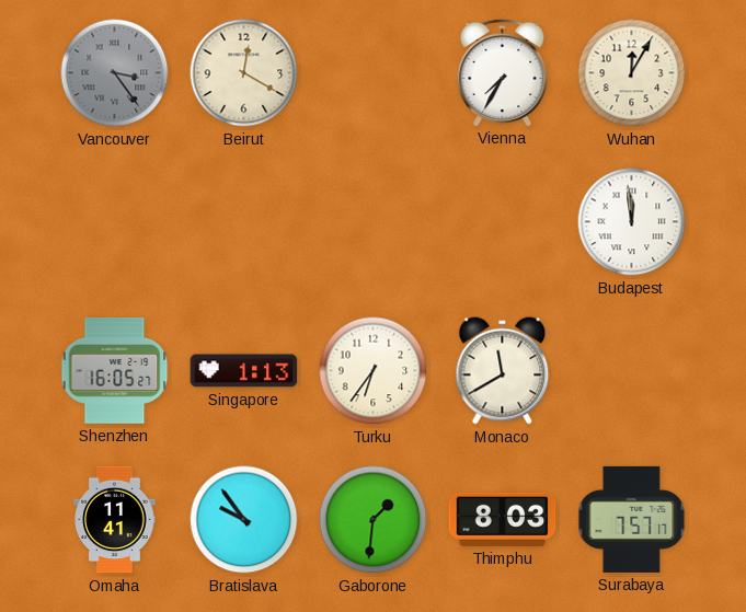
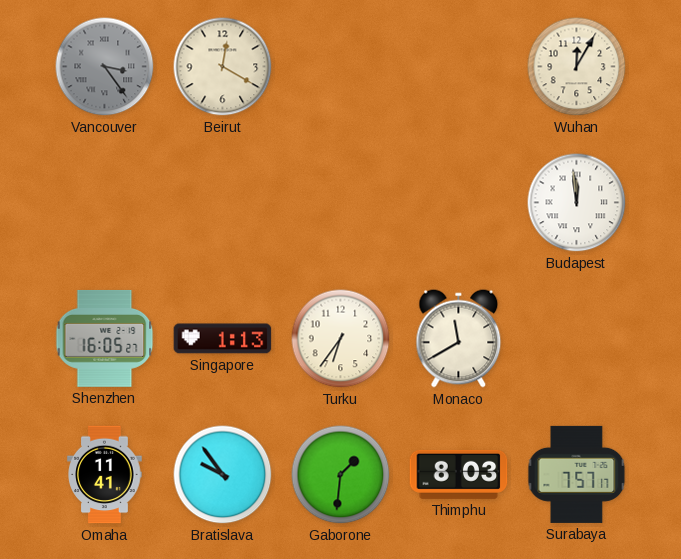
Vienna: 7:35 -> none (503, 72)
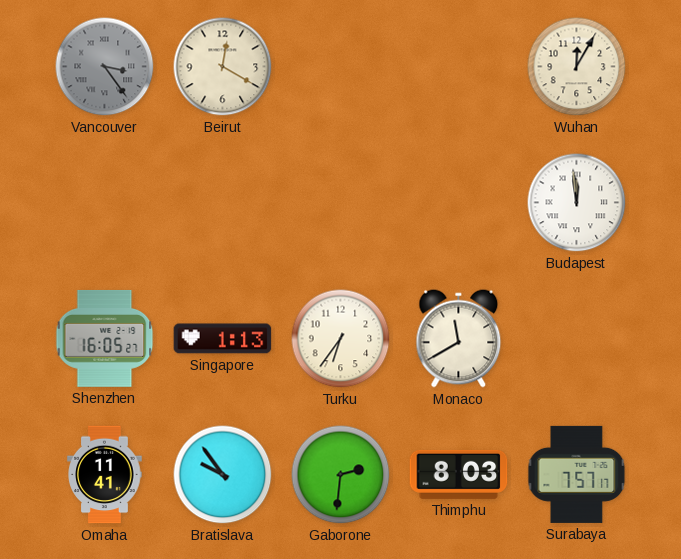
Gaborone: 1:31 -> 2:31 (341, 475)
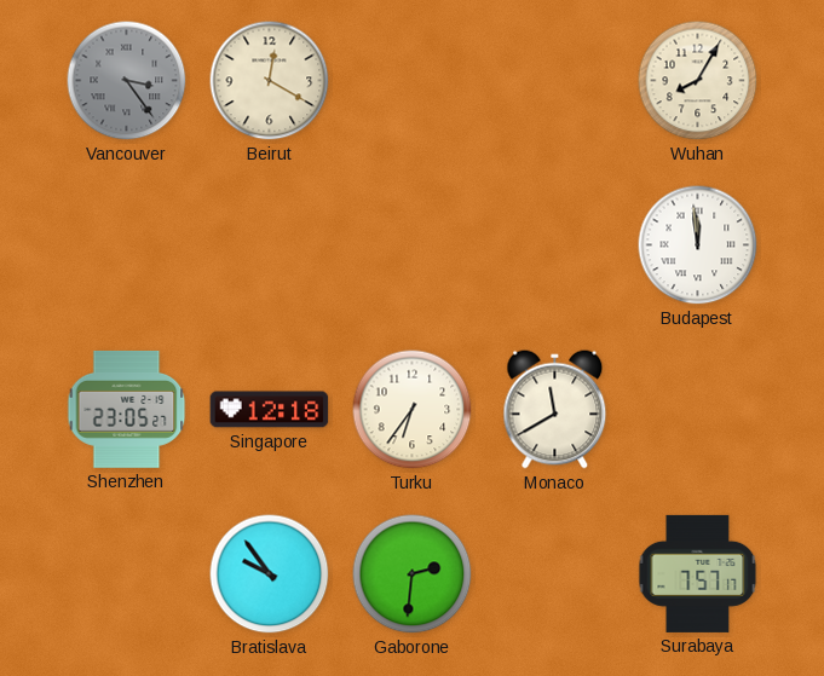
Wuhan: 12:05 -> 8:05 (698, 81)
Shenzhen: 16:05 -> 23:05 (127, 409)
Singapore: 1:13 -> 12:18 (270, 410)
Omaha: 11:41 -> none (105, 475)
Thimphu: 8:03 -> none (459, 474)
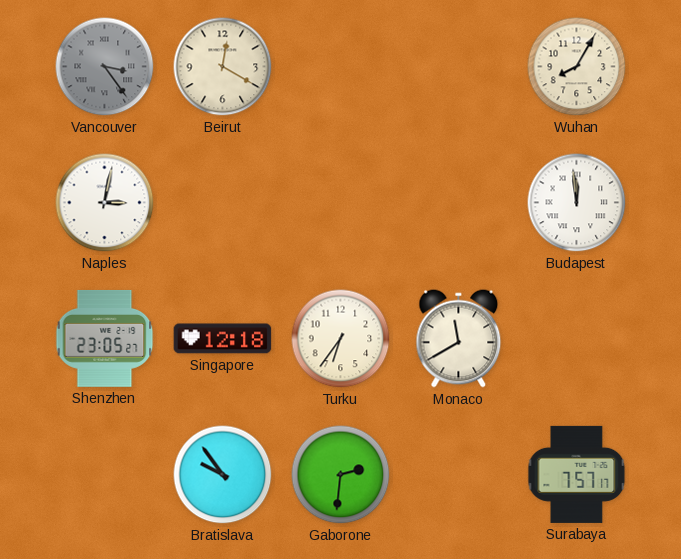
Naples: none -> 3:02 (105, 203)
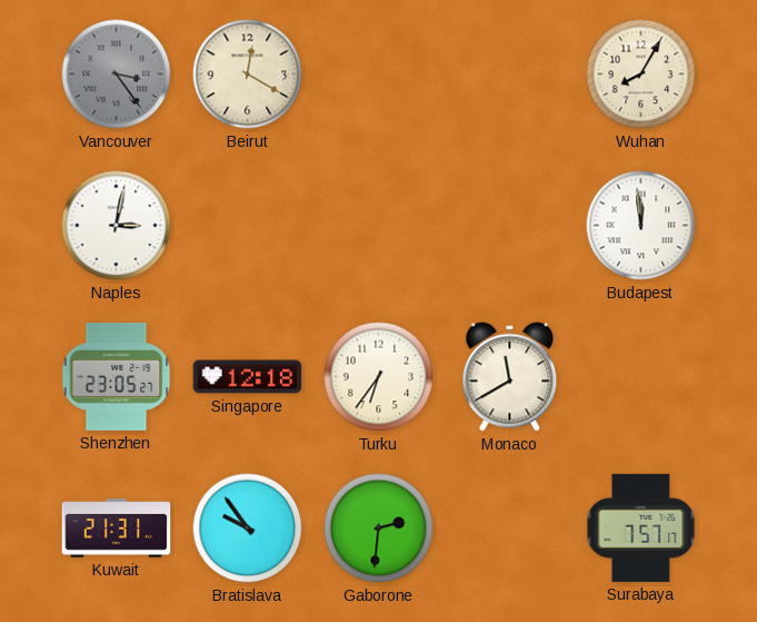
Kuwait: none -> 21:31 (117, 529)
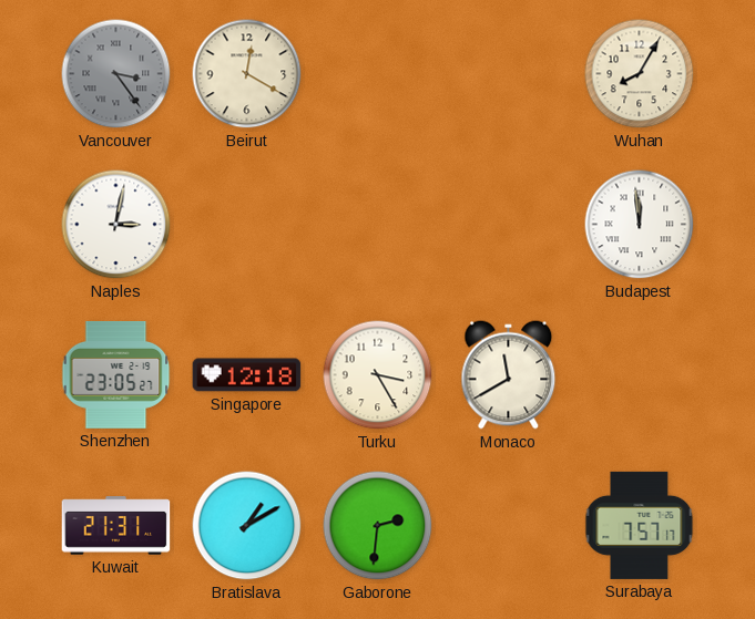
Turku: 6:36 -> 3:25 (378, 375)
Bratislava: 9:54 -> 1:10 (247, 526)
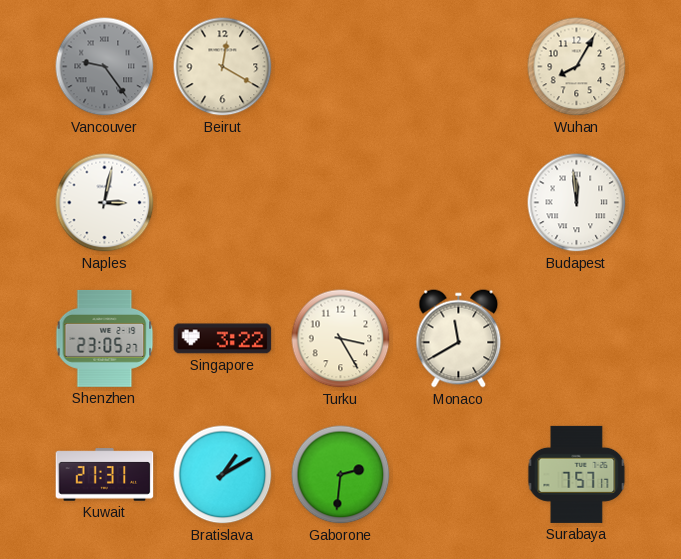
Vancouver: 3:24 -> 9:24 (105, 67)
Singapore: 12:18 -> 3:22 (223, 339)
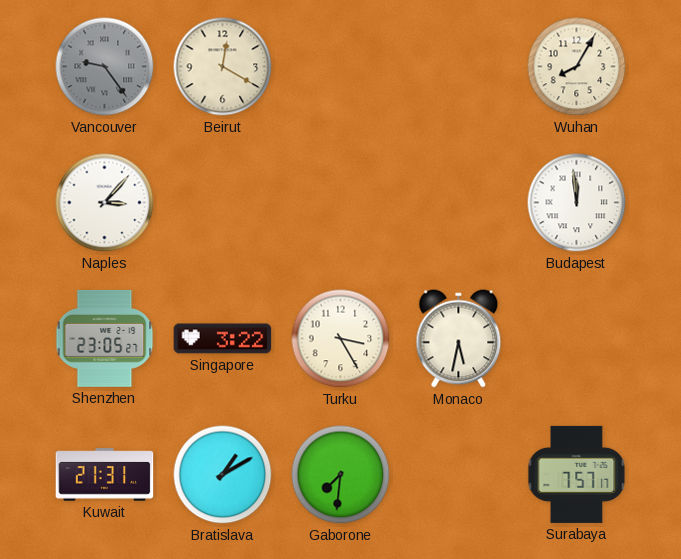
Naples: 3:02 -> 3:07 (105, 203)
Monaco: 11:40 -> 5:32 (459, 339)
Gaborone: 2:31 -> 7:31 (341, 475)
